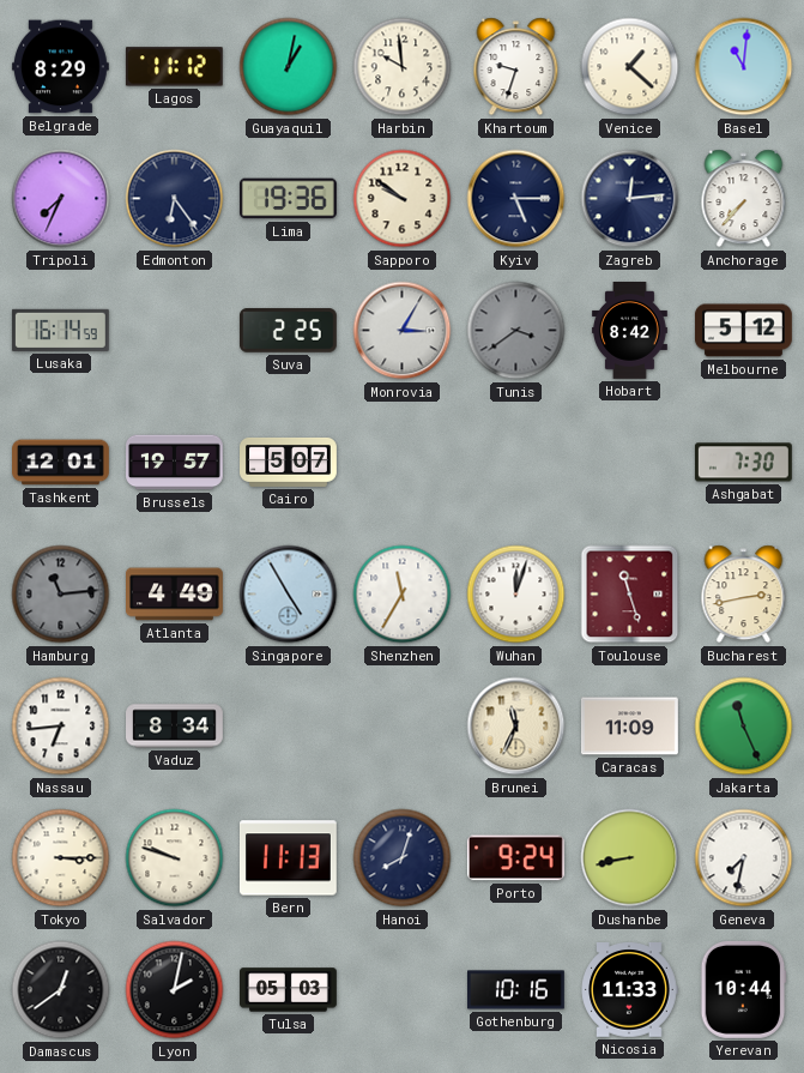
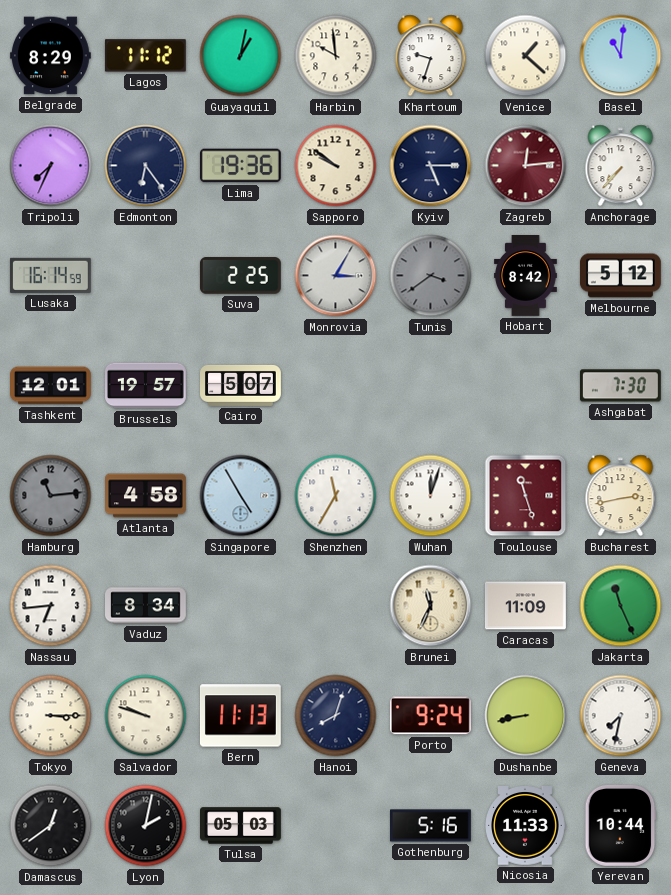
Zagreb dial: navy -> burgundy (526, 166)
Atlanta: 4:49 -> 4:58 (146, 496)
Gothenburg: 10:16 -> 5:16 (431, 826)
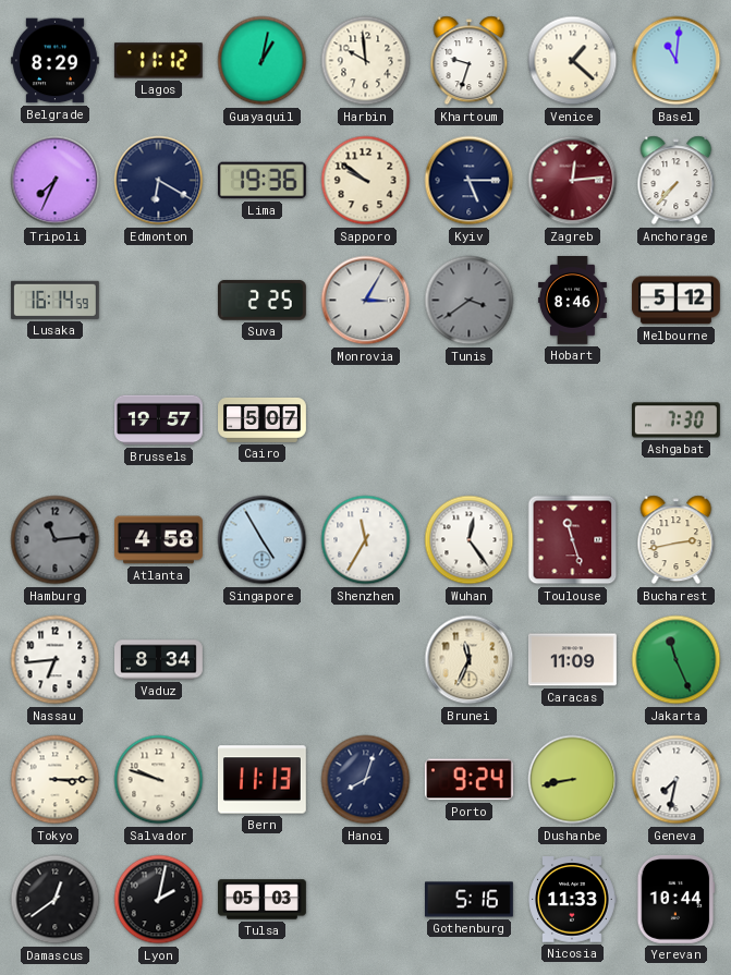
Edmonton: 6:24 -> 6:20 (159, 181)
Hobart: 8:42 -> 8:46 (572, 301)
Tashkent: 12:01 -> none (51, 386)
Wuhan: 12:03 -> 12:24 (470, 540)
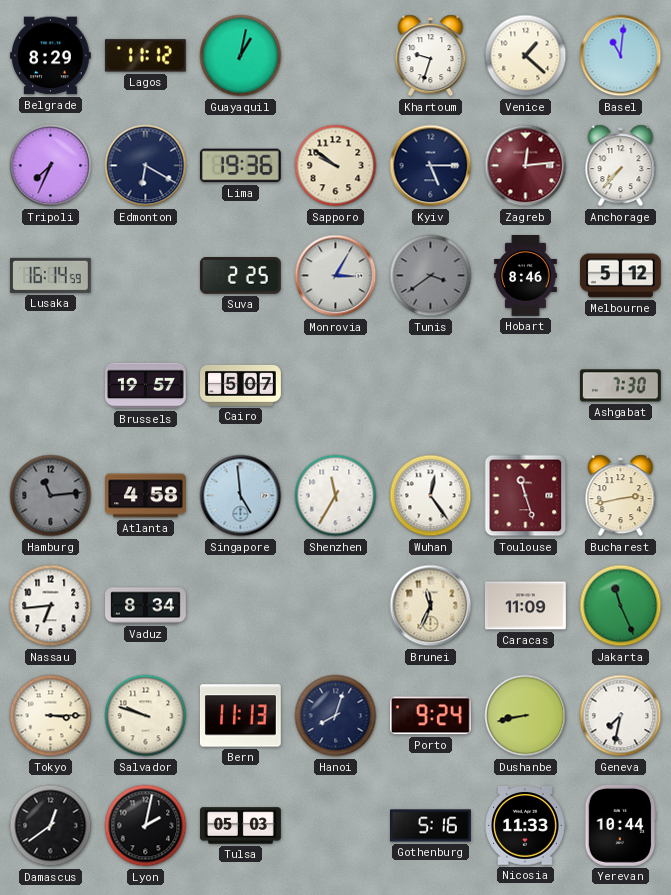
Harbin: 9:59 -> none (366, 61)
Singapore: 4:55 -> 4:59 (241, 496)
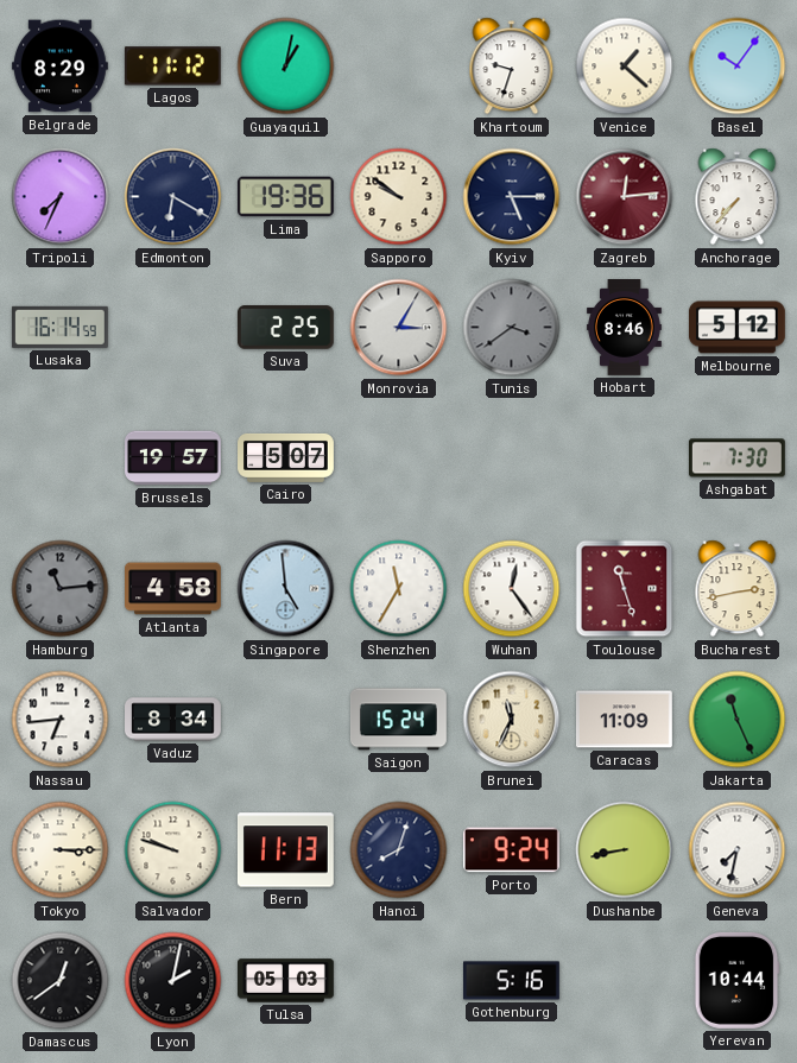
Basel: 11:01 -> 10:06 (738, 67)
Saigon: none -> 15:24 (398, 720)
Nicosia: 11:33 -> none (525, 826)
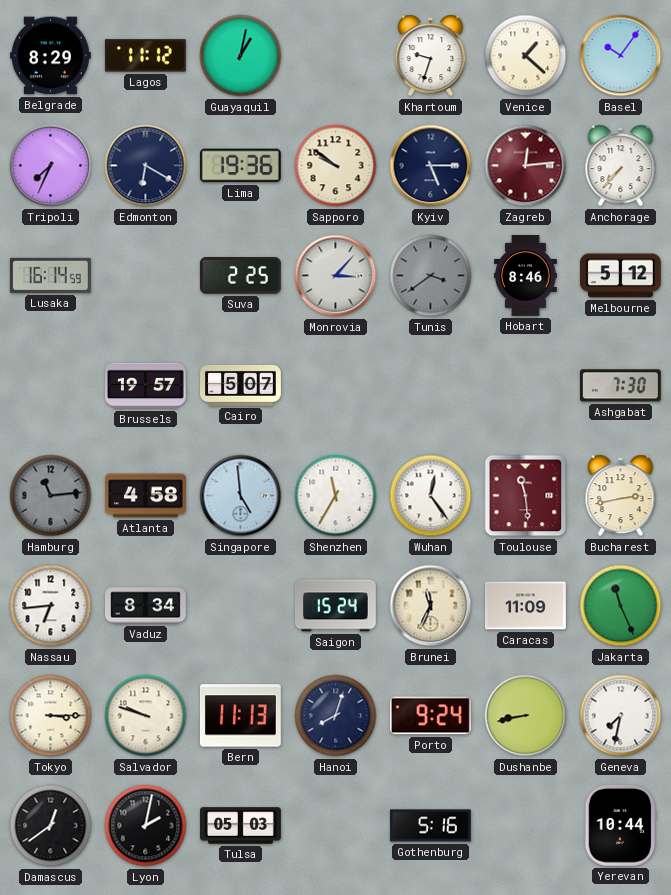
Monrovia: 3:05 -> 3:07 (336, 276)
Toulouse: 11:27 -> 11:29 (526, 496)
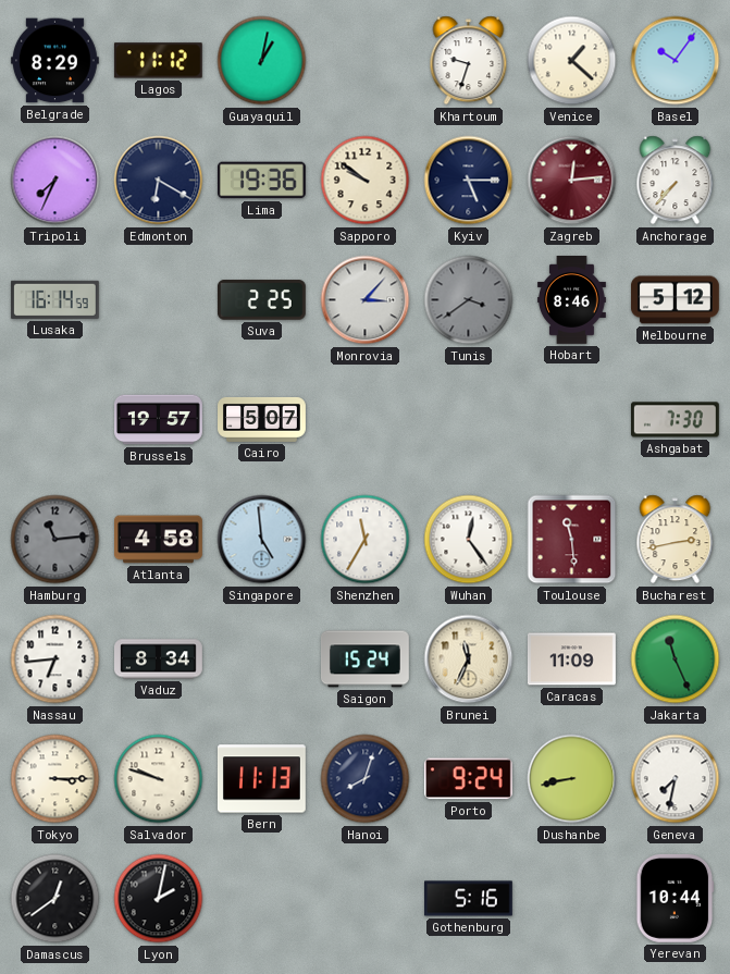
Tulsa: 05:03 -> none (241, 826)
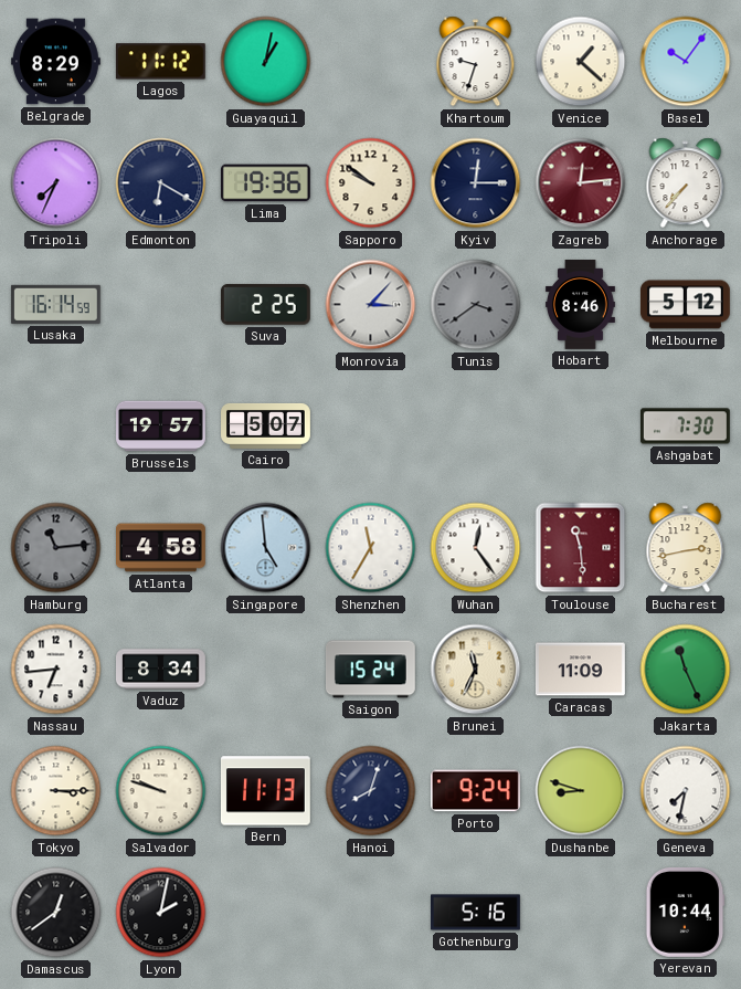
Kyiv: 5:15 -> 12:15 (476, 183)
Dushanbe: 8:43 -> 8:48 (581, 791)
